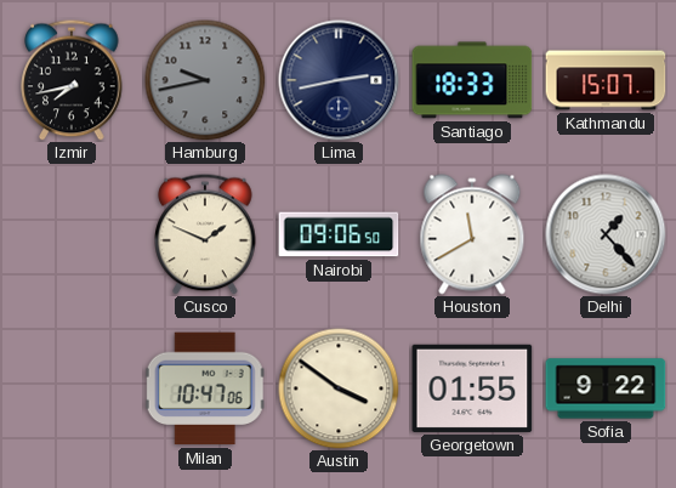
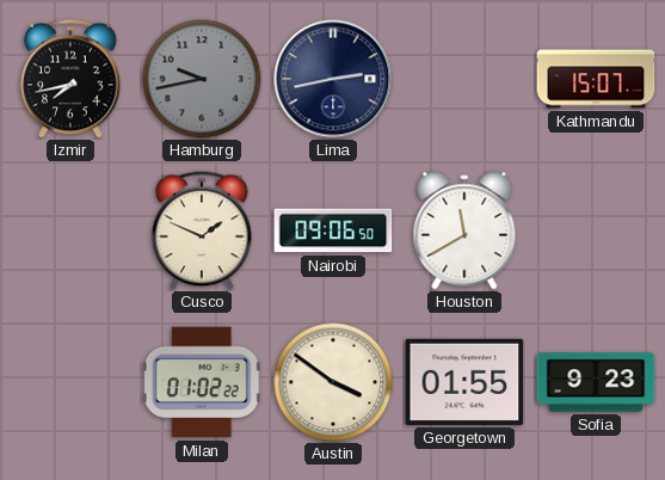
Santiago: 18:33 -> none (472, 80)
Delhi: 1:23 -> none (606, 234)
Milan: 10:47 -> 01:02 (202, 382)
Sofia: 9:22 -> 9:23 (596, 382)
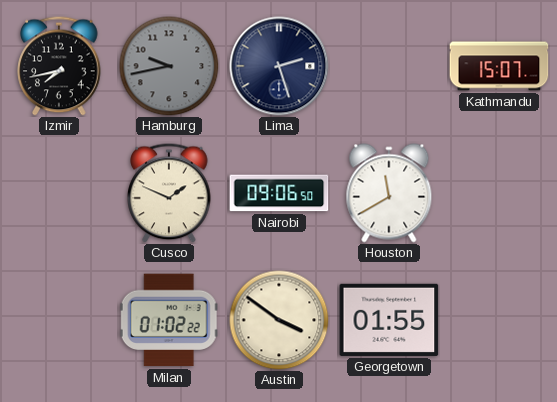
Lima: 2:43 -> 2:27 (279, 66)
Sofia: 9:23 -> none (596, 382)
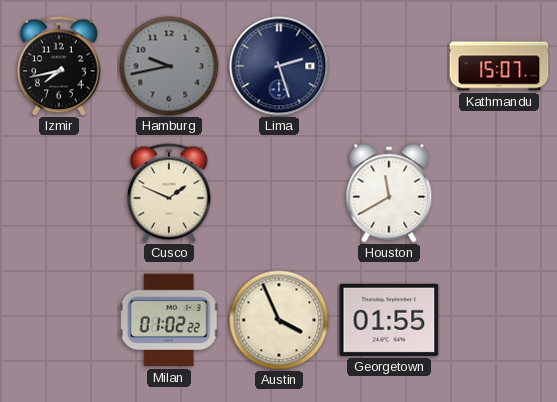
Nairobi: 09:06 -> none (279, 193)
Austin: 3:51 -> 3:56 (279, 320)
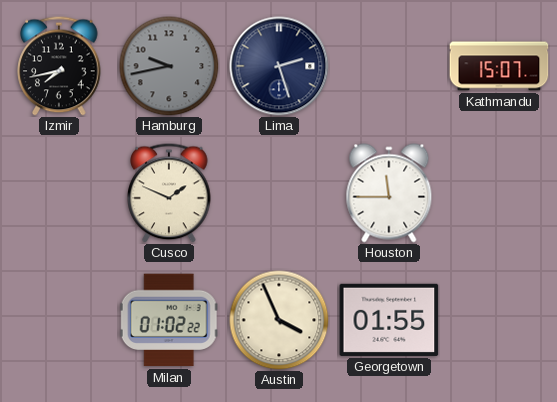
Houston: 11:40 -> 11:45 (389, 193)
